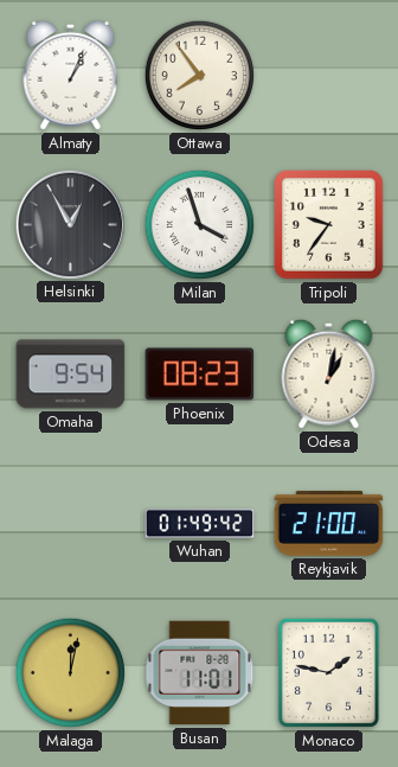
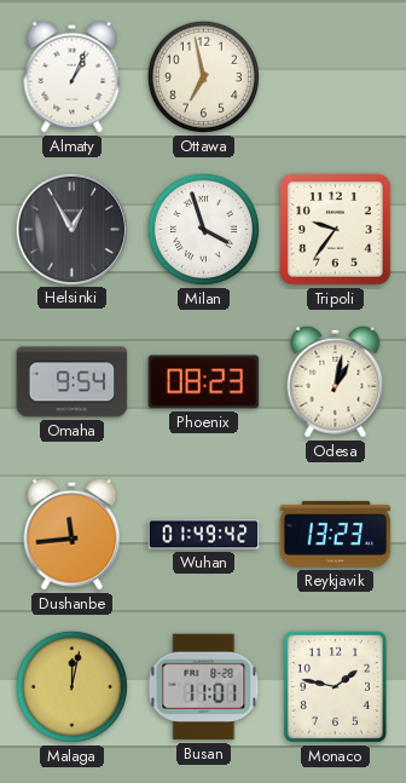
Ottawa: 7:54 -> 6:58 (203, 76)
Dushanbe: none -> 11:44 (72, 534)
Reykjavik: 21:00 -> 13:23 (336, 535)
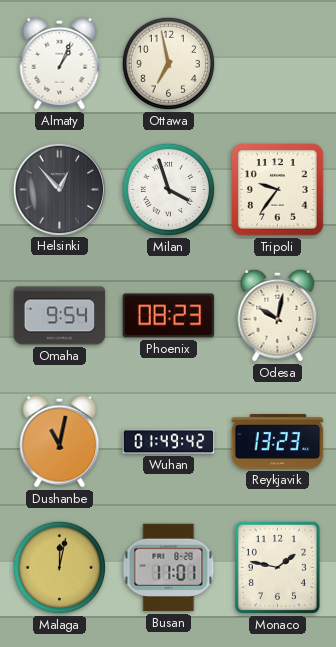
Helsinki: 12:55 -> 12:53 (59, 189)
Odesa: 1:02 -> 10:02 (278, 315)
Dushanbe: 11:44 -> 11:02 (60, 441)
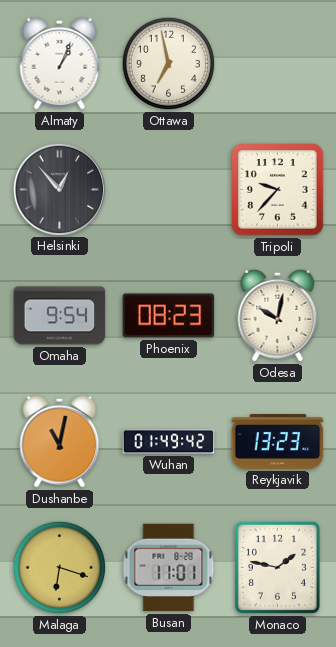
Milan: 3:57 -> none (168, 189)
Tripoli: 9:36 -> 9:37 (278, 190)
Malaga: 12:02 -> 6:18 (59, 567)
